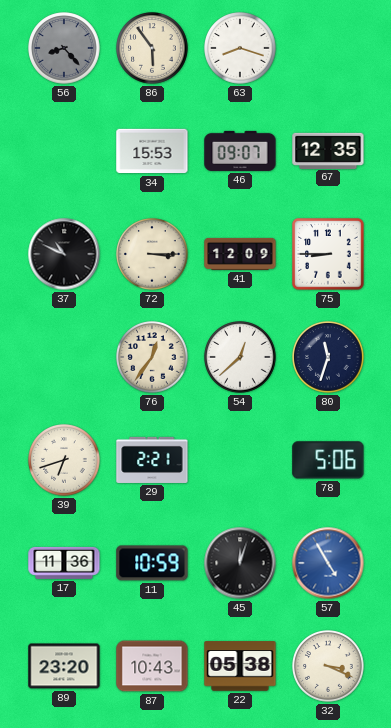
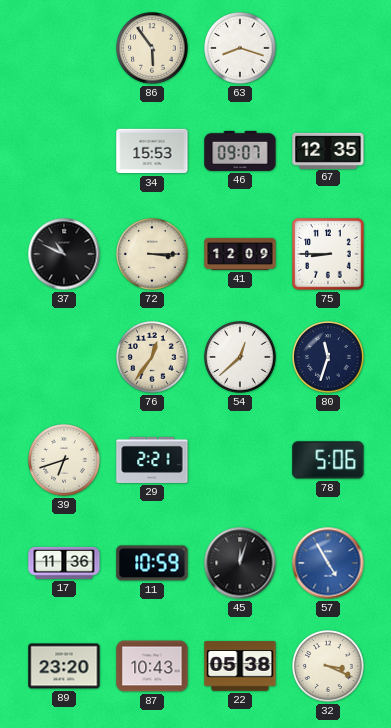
56: 8:23 -> none (64, 48)
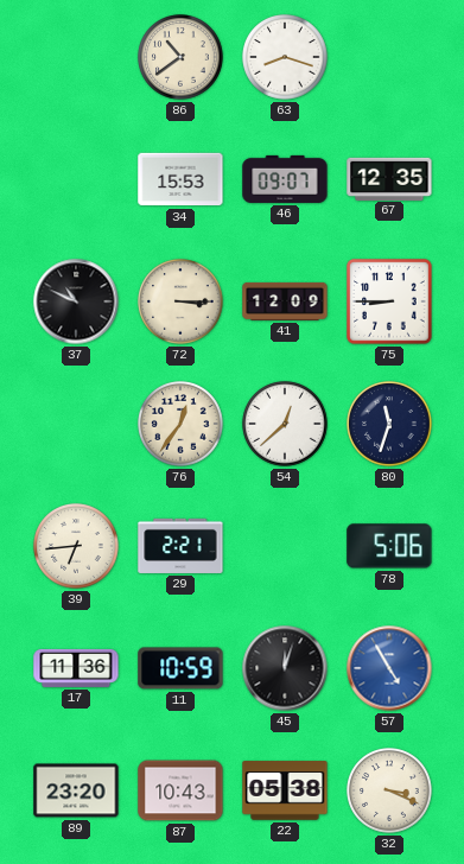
86: 5:54 -> 10:39 (180, 57)
39: 6:42 -> 6:44 (76, 546)
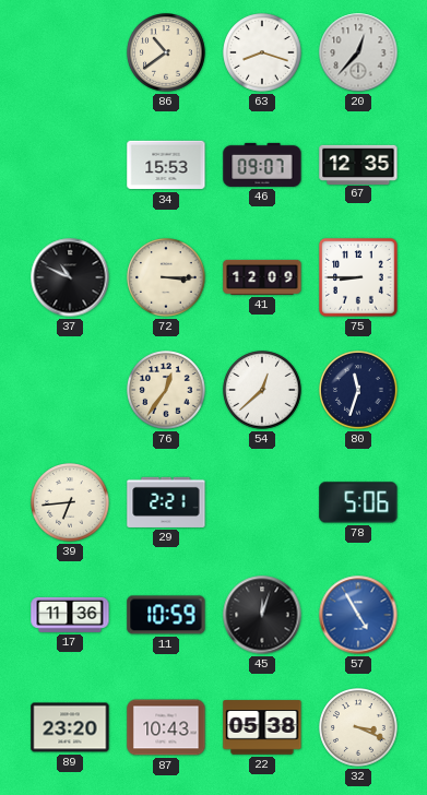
20: none -> 12:37 (358, 52)
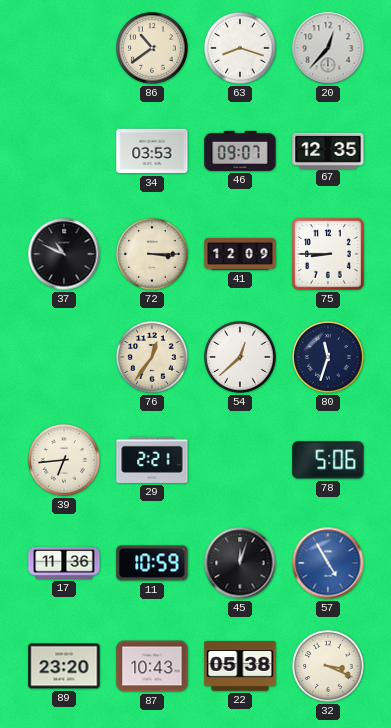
34: 15:53 -> 03:53 (152, 151)
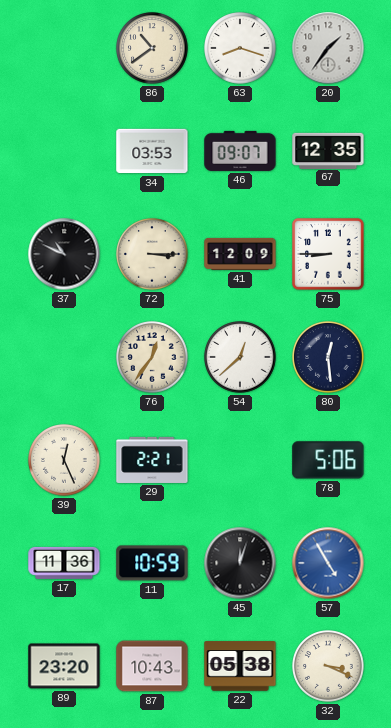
20: 12:37 -> 1:36 (328, 48)
80: 11:33 -> 12:29 (328, 357)
39: 6:44 -> 12:26 (64, 460)
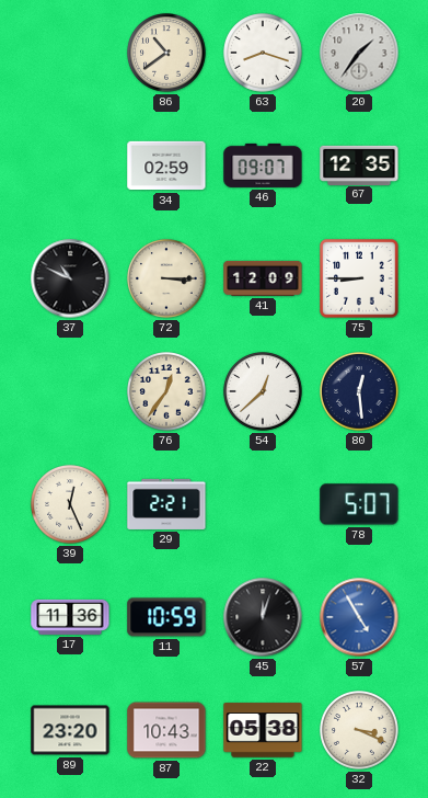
34: 03:53 -> 02:59 (166, 166)
78: 5:06 -> 5:07 (359, 504)
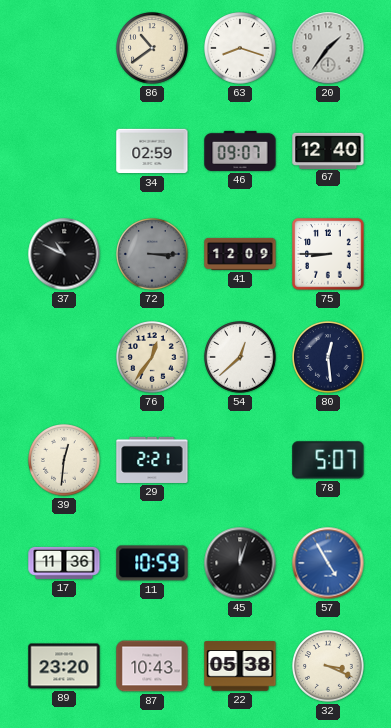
67: 12:35 -> 12:40 (328, 150)
72 dial: cream -> grey (152, 254)
39: 12:26 -> 12:31 (64, 460)
